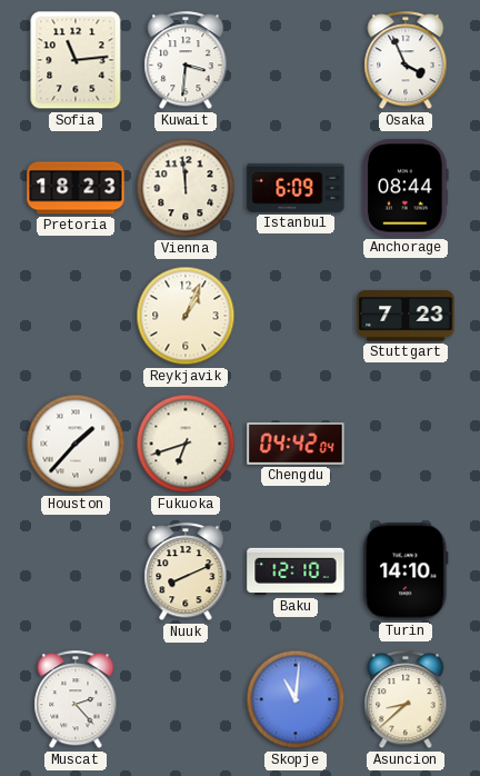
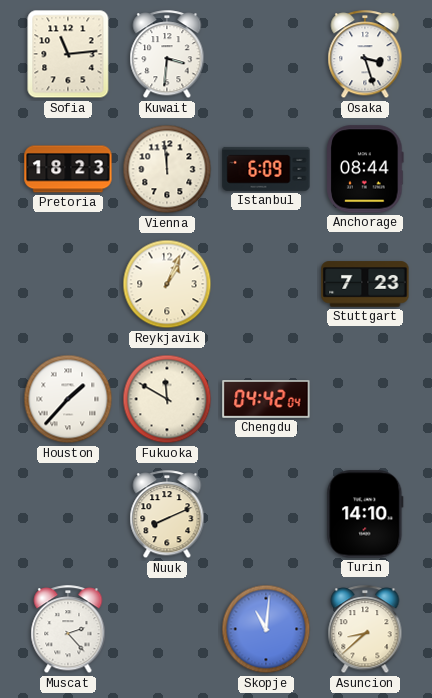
Osaka: 3:56 -> 3:27 (365, 55)
Fukuoka: 6:42 -> 11:50 (167, 399)
Baku: 12:10 -> none (296, 571)
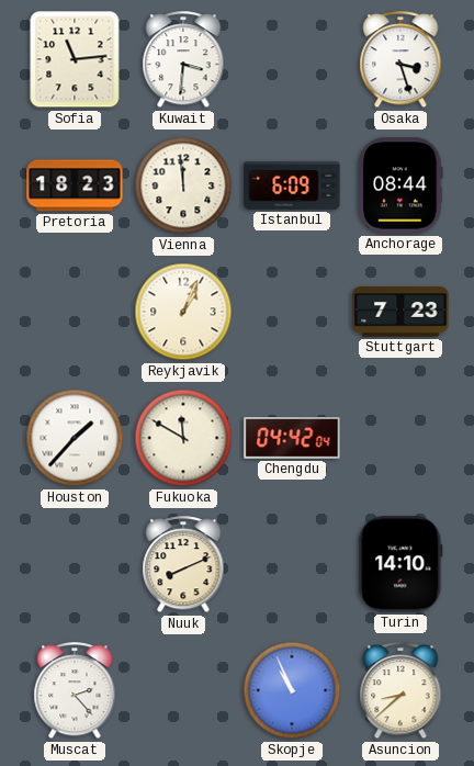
Skopje: 11:01 -> 10:56 (292, 690)
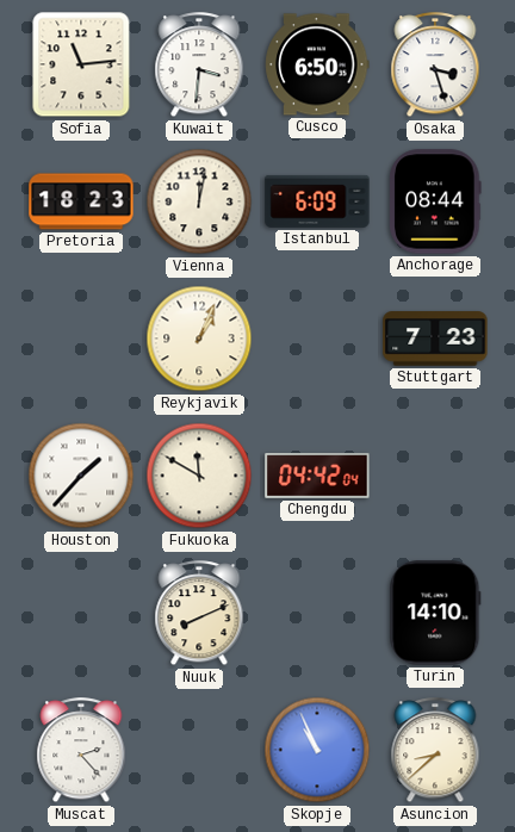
Cusco: none -> 6:50 (317, 64)
Vienna: 11:59 -> 12:02 (199, 201)
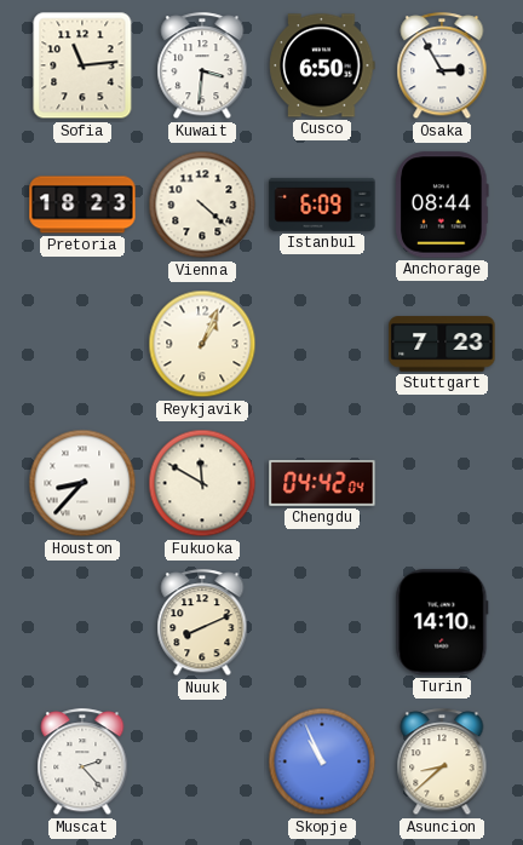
Osaka: 3:27 -> 2:55 (442, 67)
Vienna: 12:02 -> 4:22 (202, 205)
Houston: 1:37 -> 8:37 (82, 483)
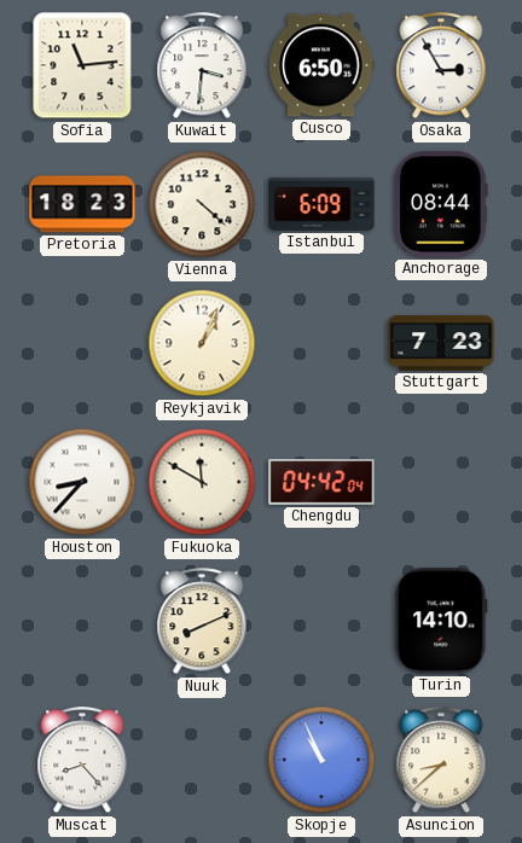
Muscat: 2:23 -> 8:23 (82, 761)
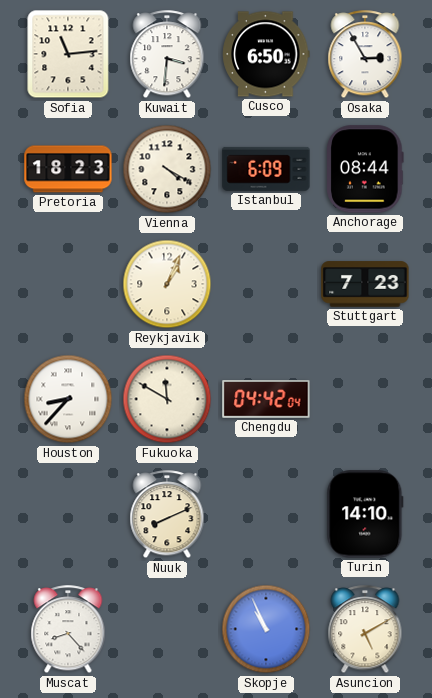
Vienna: 4:22 -> 4:20 (167, 169)
Asuncion: 8:38 -> 5:10 (365, 630)
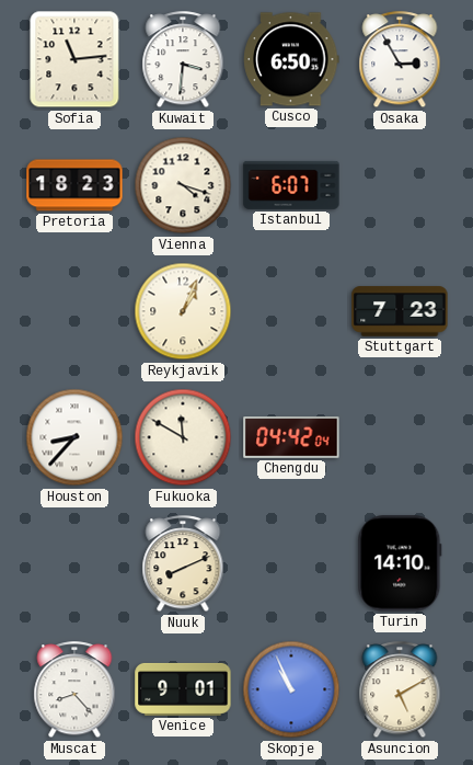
Vienna: 4:20 -> 4:18 (183, 185)
Istanbul: 6:09 -> 6:07 (291, 185)
Anchorage: 08:44 -> none (365, 169)
Venice: none -> 9:01 (183, 689)
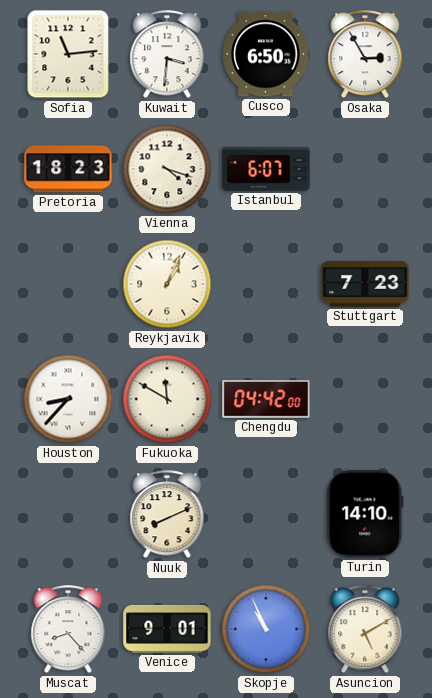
Chengdu: 04:42:04 -> 04:42:00 (266, 399)
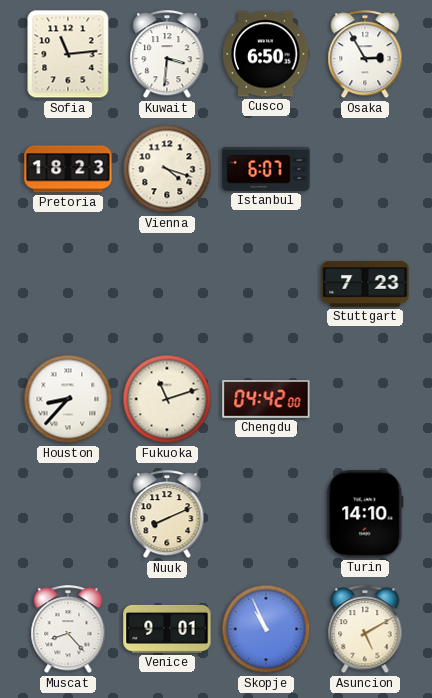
Reykjavik: 1:04 -> none (167, 284)
Fukuoka: 11:50 -> 11:12 (167, 399)
